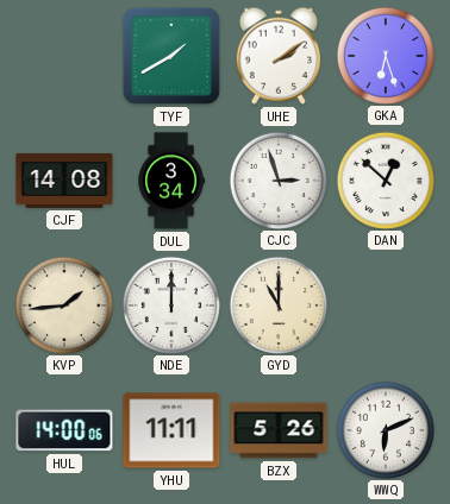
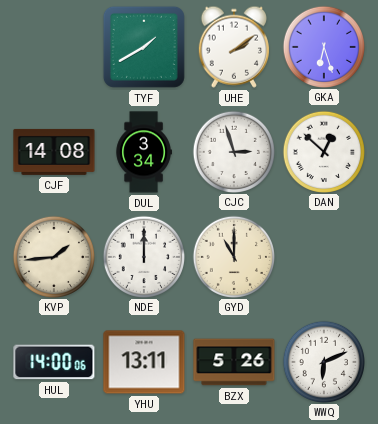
YHU: 11:11 -> 13:11 (144, 362)
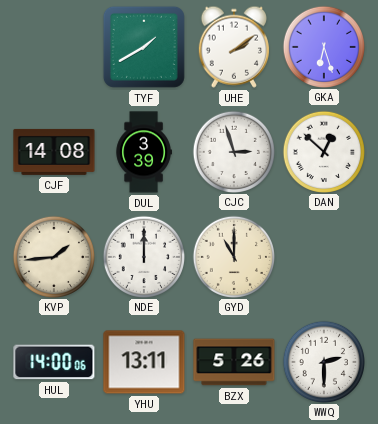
DUL: 3:34 -> 3:39 (144, 152)
WWQ: 6:11 -> 2:30 (323, 361)
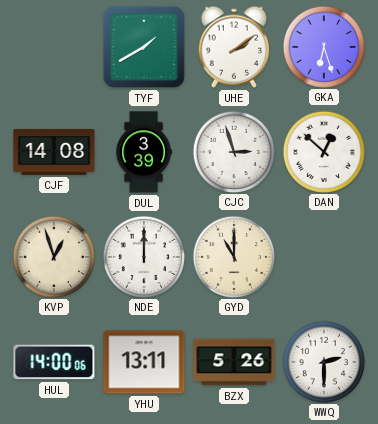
KVP: 1:44 -> 12:57 (53, 256)
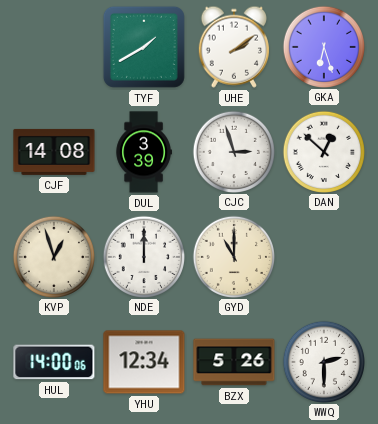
YHU: 13:11 -> 12:34 (144, 362)
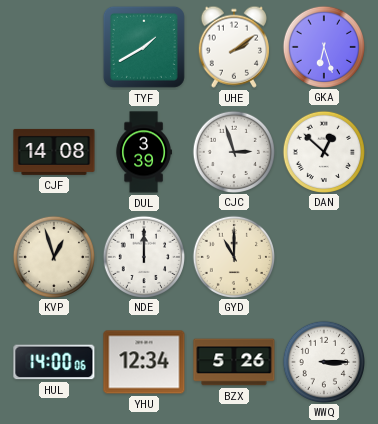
WWQ: 2:30 -> 3:15 (323, 361)
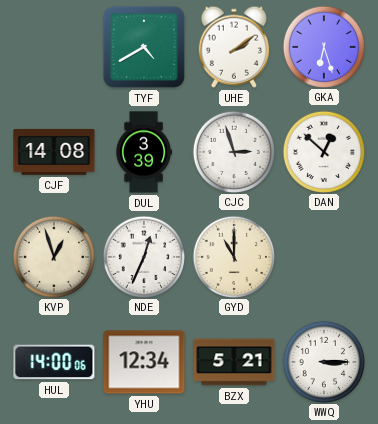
TYF: 1:40 -> 4:40 (144, 47)
NDE: 12:00 -> 12:34 (143, 256)
BZX: 5:26 -> 5:21 (234, 362)
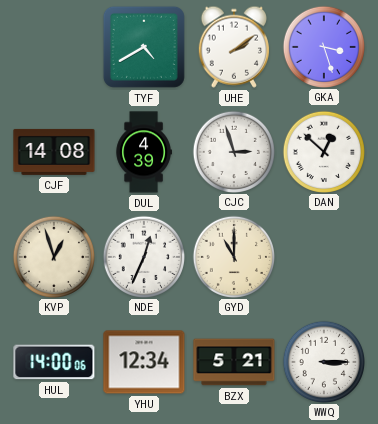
GKA: 6:27 -> 3:27 (323, 46)
DUL: 3:39 -> 4:39 (144, 152)
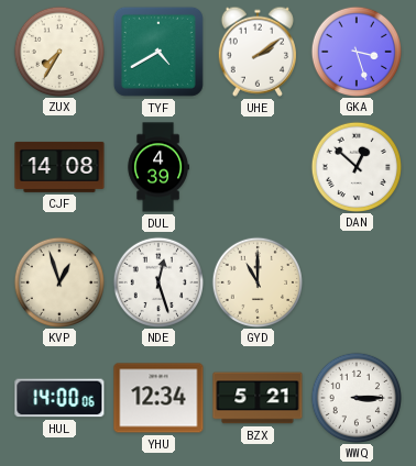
ZUX: none -> 7:35 (58, 51)
CJC: 2:57 -> none (233, 151)
NDE: 12:34 -> 12:27 (157, 281)
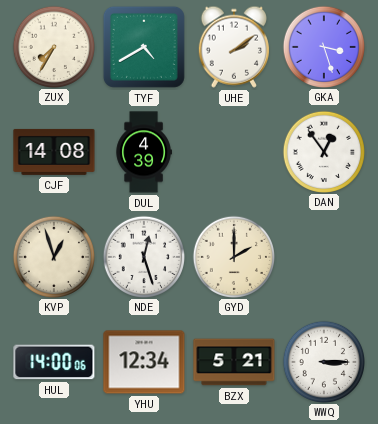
DAN: 12:52 -> 12:54 (323, 151)
GYD: 11:00 -> 2:00 (233, 256)
